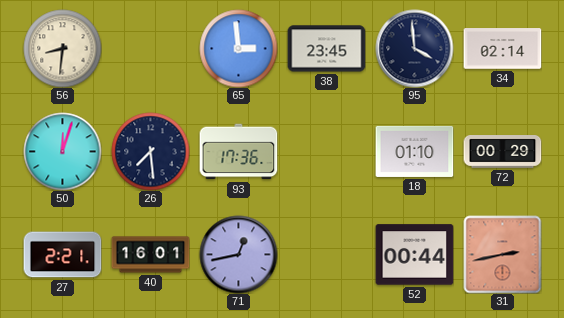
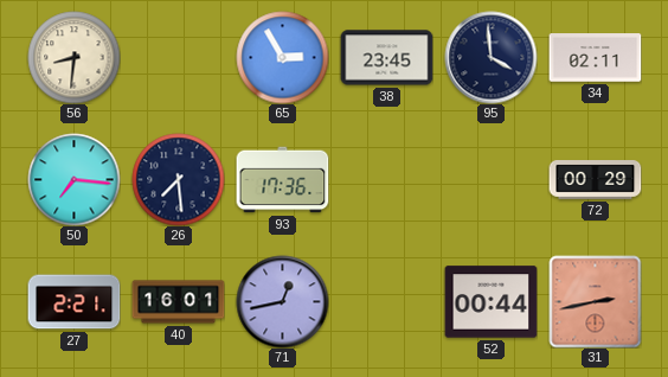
65: 2:59 -> 2:55 (282, 57)
34: 02:14 -> 02:11 (595, 58)
50: 12:03 -> 7:16 (73, 179)
18: 01:10 -> none (414, 151)
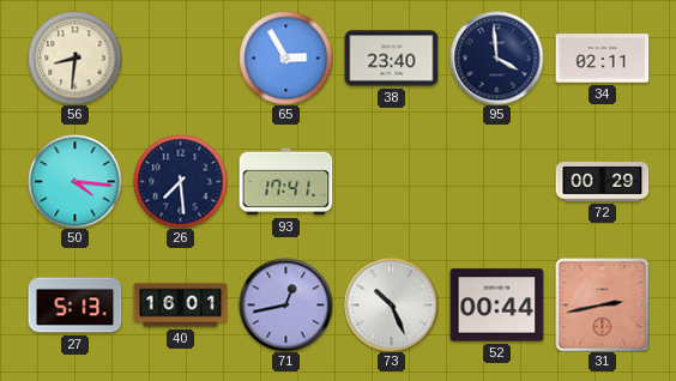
38: 23:45 -> 23:40 (391, 59)
50: 7:16 -> 4:16 (74, 181)
93: 17:36 -> 17:41 (285, 182)
27: 2:21 -> 5:13 (74, 306)
73: none -> 10:26 (391, 304)
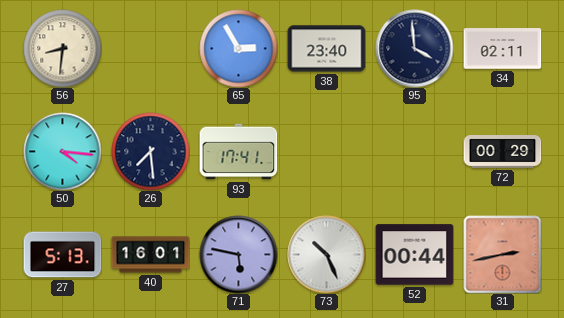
71: 12:43 -> 5:47 (238, 254)
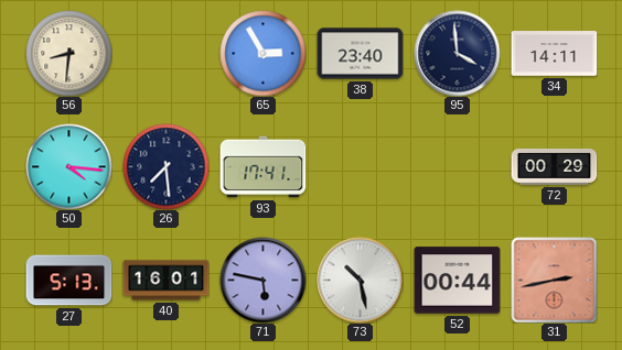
34: 02:11 -> 14:11 (554, 54)
73: 10:26 -> 10:28 (360, 280)
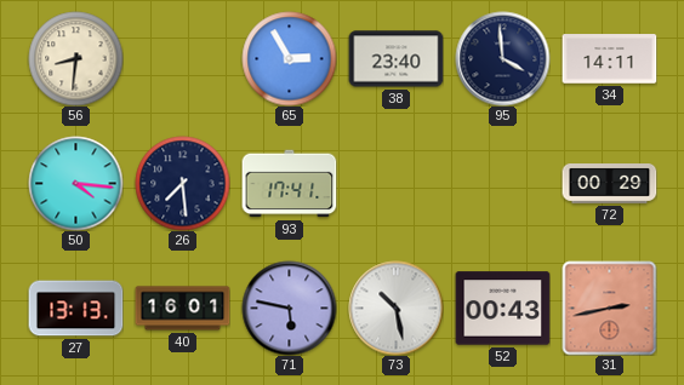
27: 5:13 -> 13:13 (75, 309)
52: 00:44 -> 00:43 (502, 309)
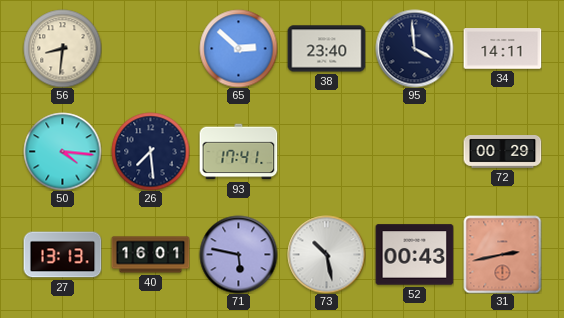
65: 2:55 -> 2:52 (238, 48)
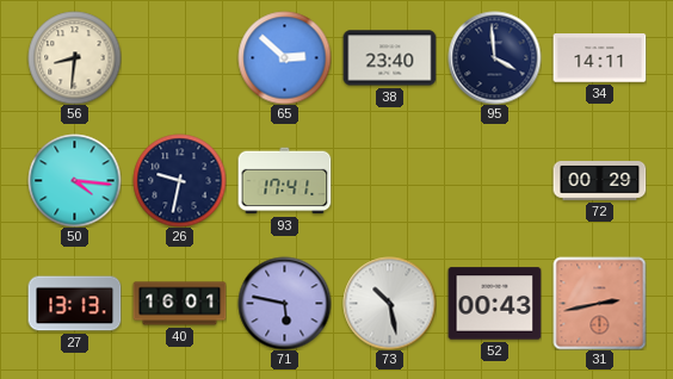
26: 7:29 -> 9:32 (179, 180)
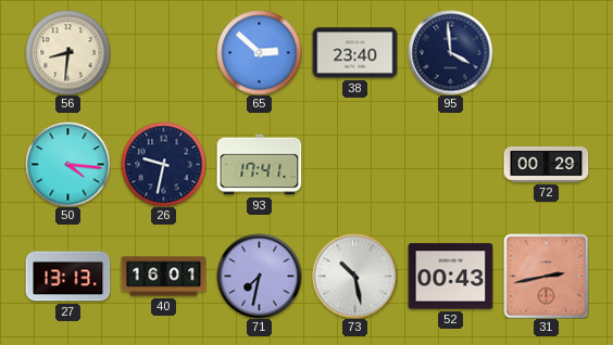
34: 14:11 -> none (599, 58)
71: 5:47 -> 7:32 (259, 276)
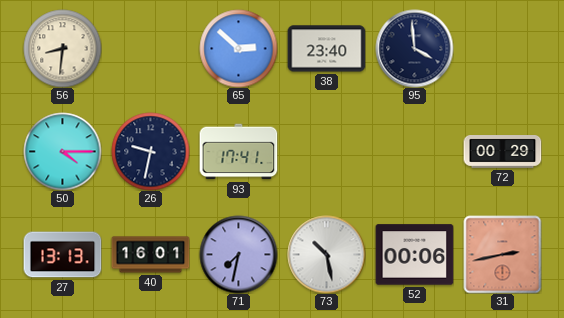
50: 4:16 -> 4:15 (62, 151)
52: 00:43 -> 00:06 (414, 255)
